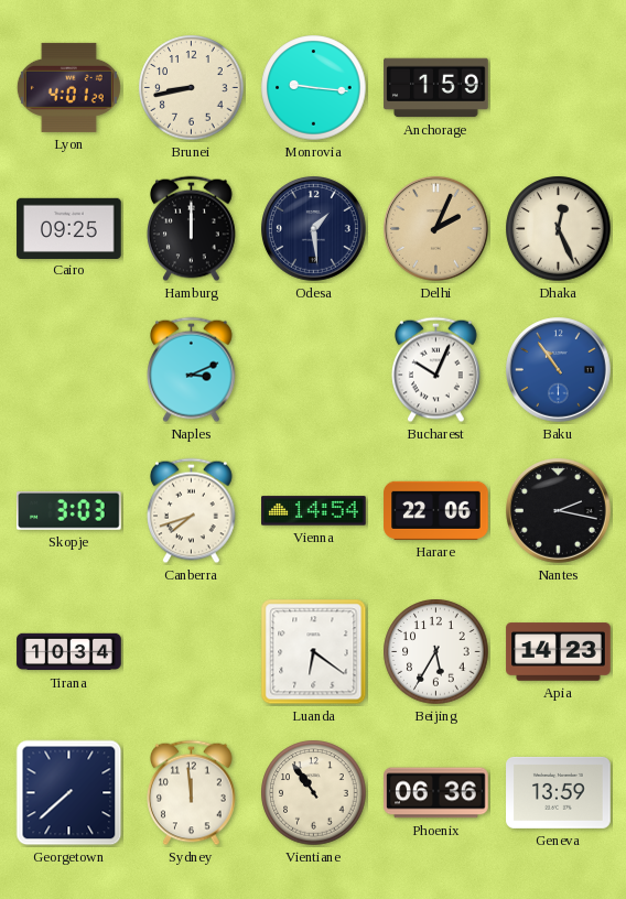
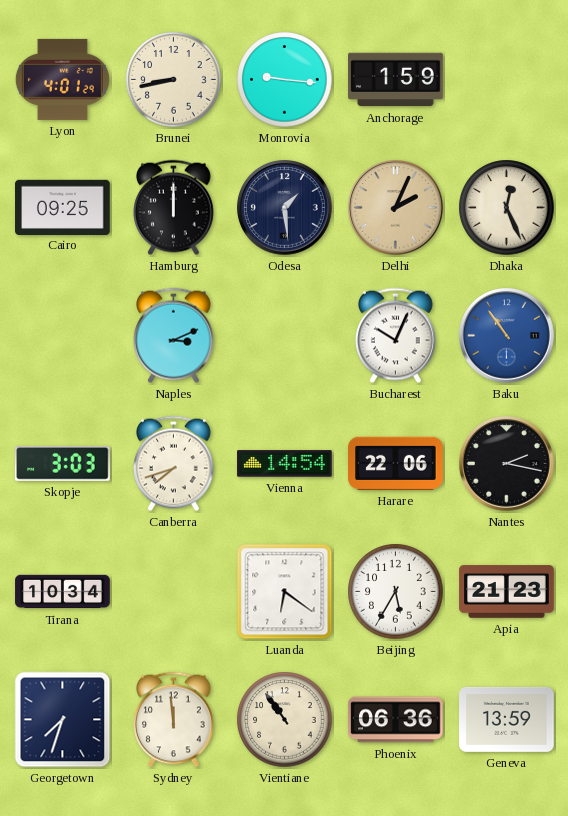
Apia: 14:23 -> 21:23 (507, 592)
Georgetown: 7:38 -> 7:33 (63, 720)
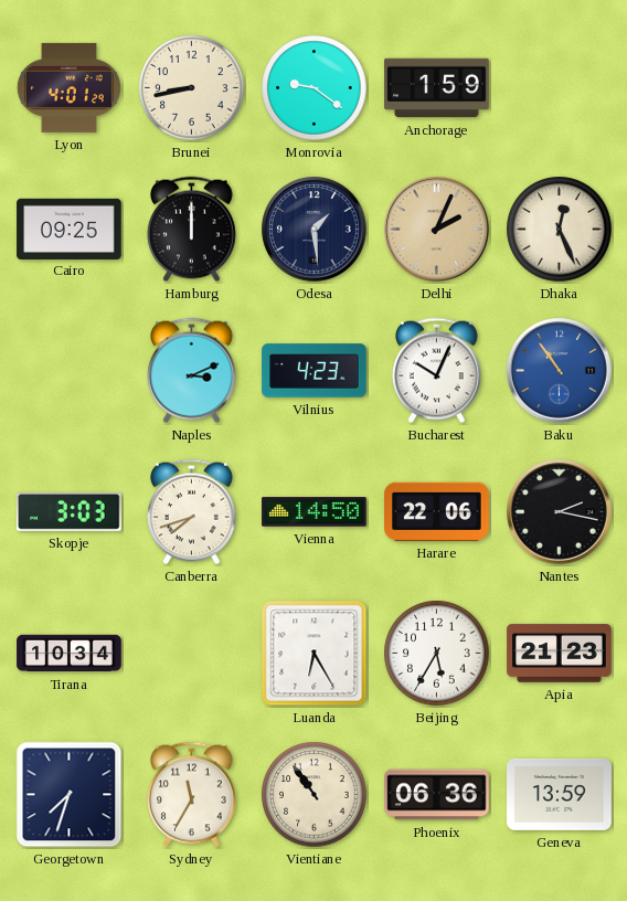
Monrovia: 9:16 -> 9:21 (315, 88)
Vilnius: none -> 4:23 (315, 371)
Vienna: 14:54 -> 14:50 (315, 512)
Luanda: 6:21 -> 6:25 (315, 654)
Sydney: 11:59 -> 11:35 (192, 795)
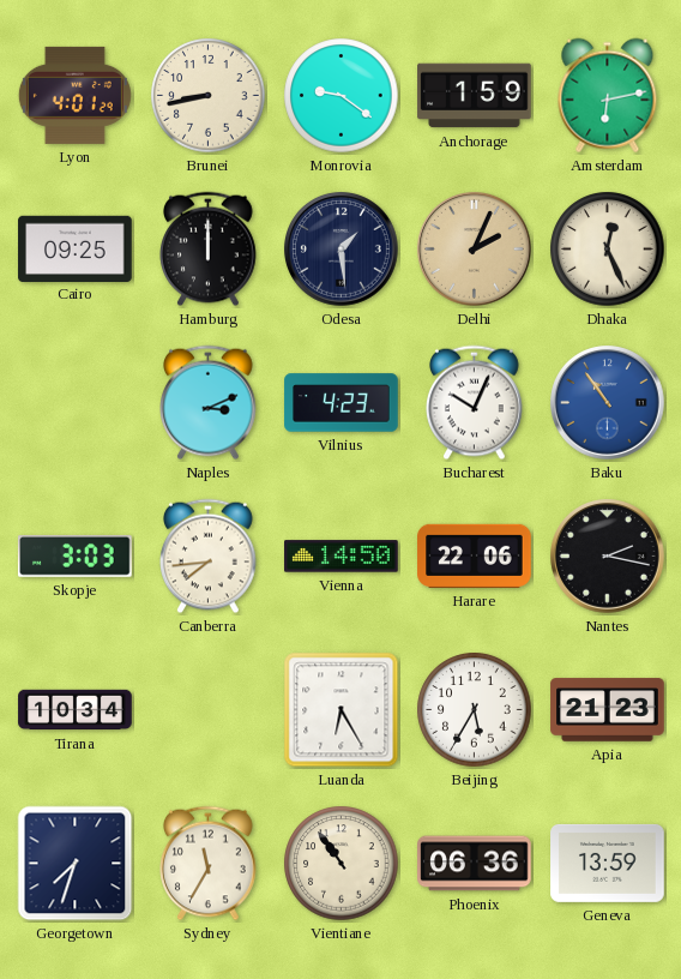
Amsterdam: none -> 6:13 (608, 96)
Canberra: 7:42 -> 7:44 (209, 557)
